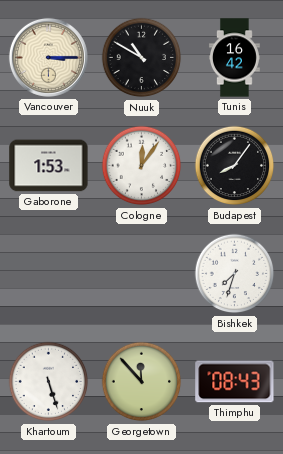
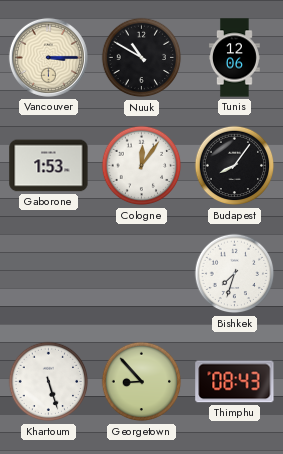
Tunis: 16:42 -> 12:06 (234, 58)
Georgetown: 11:53 -> 8:53 (142, 382)
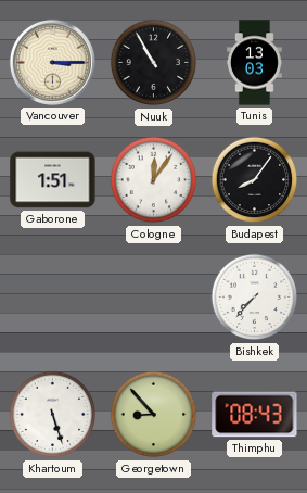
Nuuk: 10:50 -> 10:55 (154, 63)
Tunis: 12:06 -> 13:03 (254, 63)
Gaborone: 1:53 -> 1:51 (53, 180)
Bishkek: 7:33 -> 7:37 (255, 298)
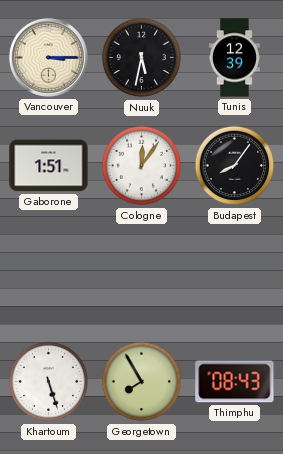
Nuuk: 10:55 -> 5:32 (142, 58)
Tunis: 13:03 -> 12:39 (234, 58)
Bishkek: 7:37 -> none (255, 298)
Georgetown: 8:53 -> 7:55 (142, 382)
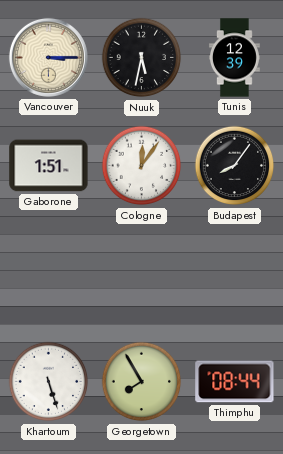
Thimphu: 08:43 -> 08:44 (235, 382)
